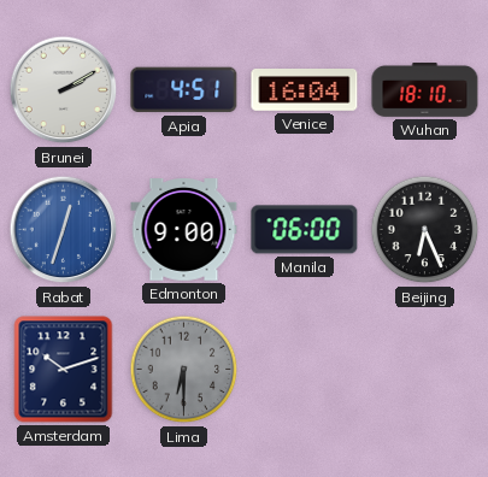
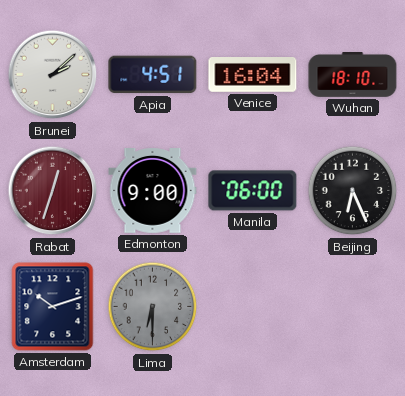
Brunei: 2:10 -> 2:08 (53, 75)
Rabat dial: blue -> burgundy (53, 191)
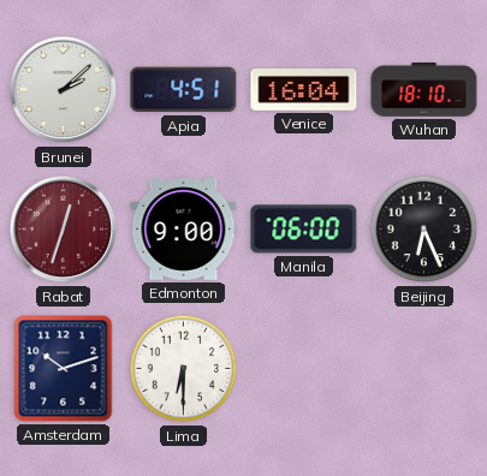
Lima dial: grey -> white (184, 369)
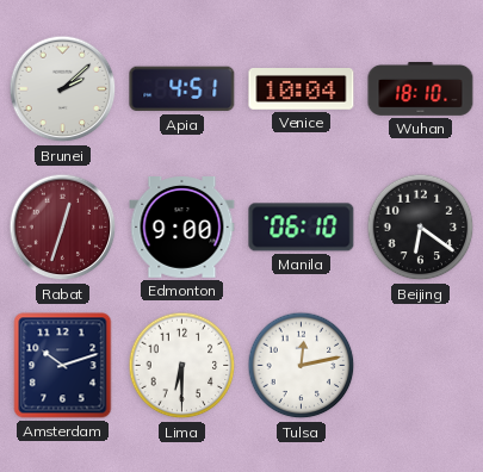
Venice: 16:04 -> 10:04 (302, 89)
Manila: 06:00 -> 06:10 (302, 228)
Beijing: 6:26 -> 6:21 (421, 228)
Tulsa: none -> 12:13 (302, 366)
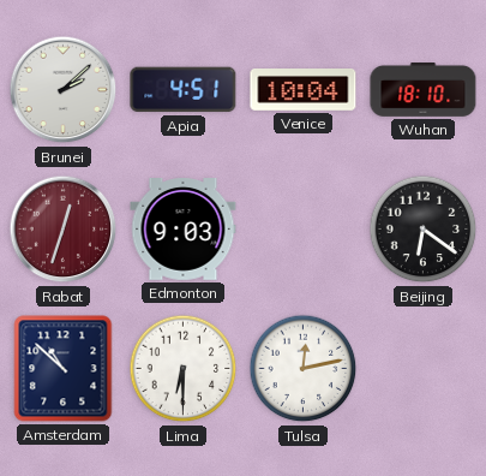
Edmonton: 9:00 -> 9:03 (184, 230)
Manila: 06:10 -> none (302, 228)
Amsterdam: 10:12 -> 10:52 (64, 369)
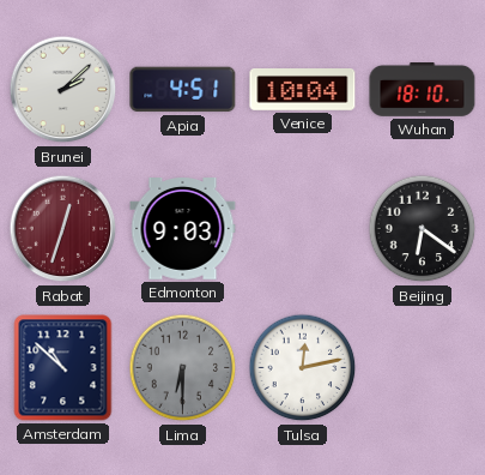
Lima dial: white -> grey (183, 368)
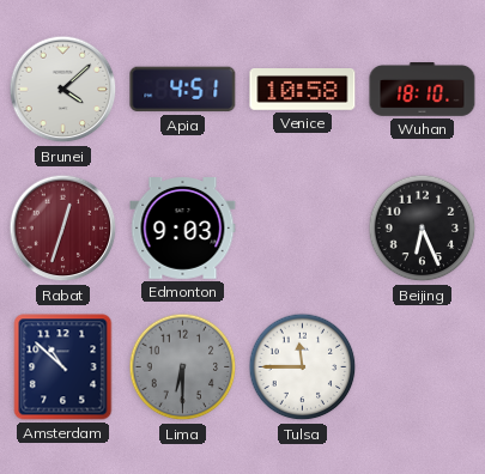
Brunei: 2:08 -> 4:08 (63, 90)
Venice: 10:04 -> 10:58 (303, 90)
Beijing: 6:21 -> 6:26 (423, 229)
Tulsa: 12:13 -> 11:45 (303, 367)
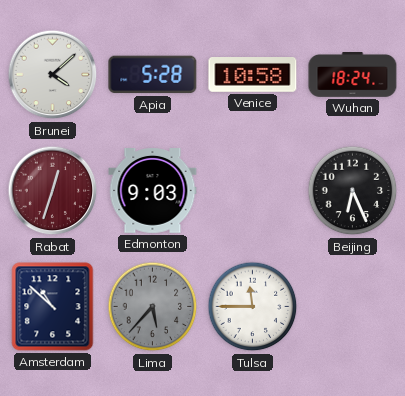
Apia: 4:51 -> 5:28 (153, 75)
Wuhan: 18:10 -> 18:24 (353, 75)
Lima: 6:30 -> 5:37 (153, 307)
